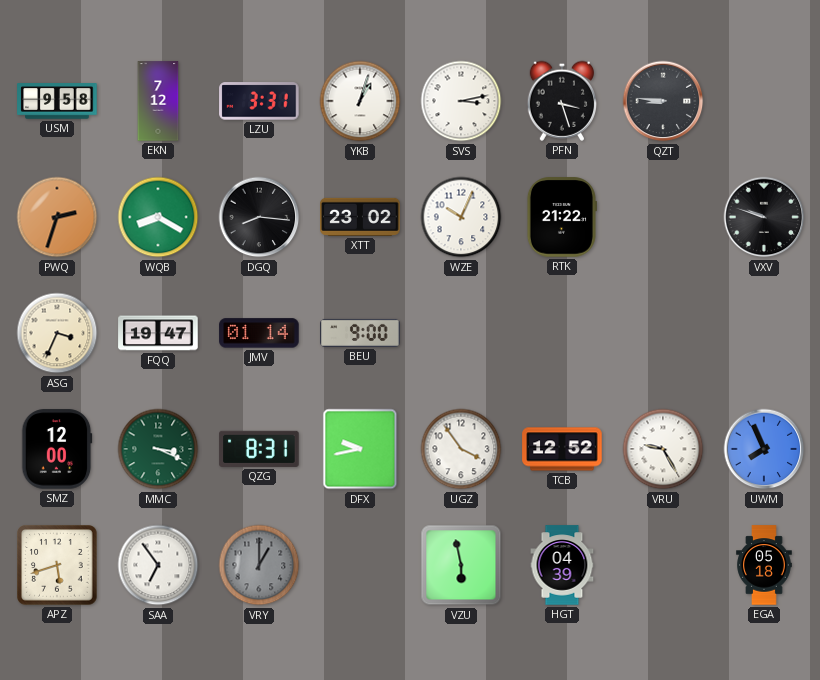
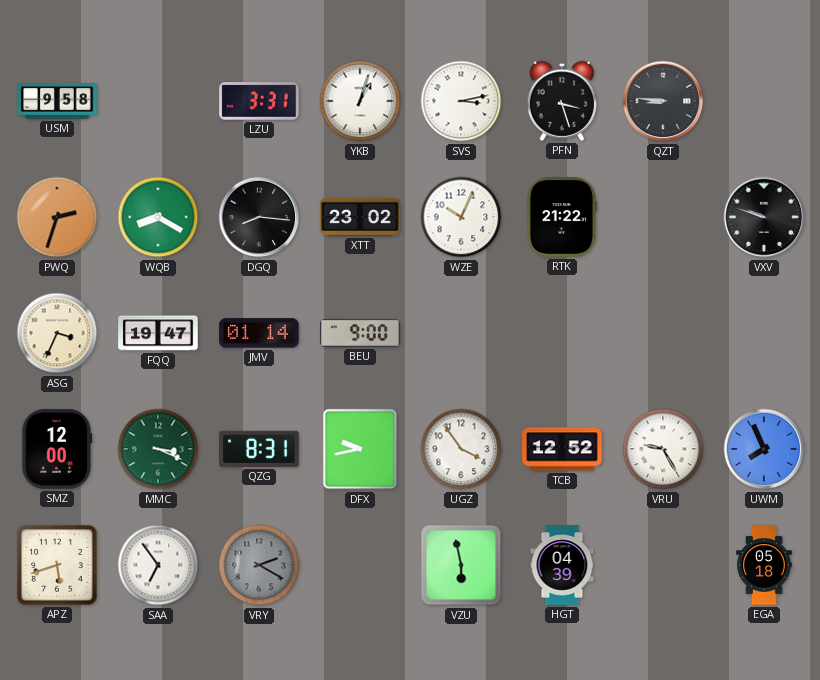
EKN: 7:12 -> none (158, 101)
VRY: 1:00 -> 2:20 (259, 565)
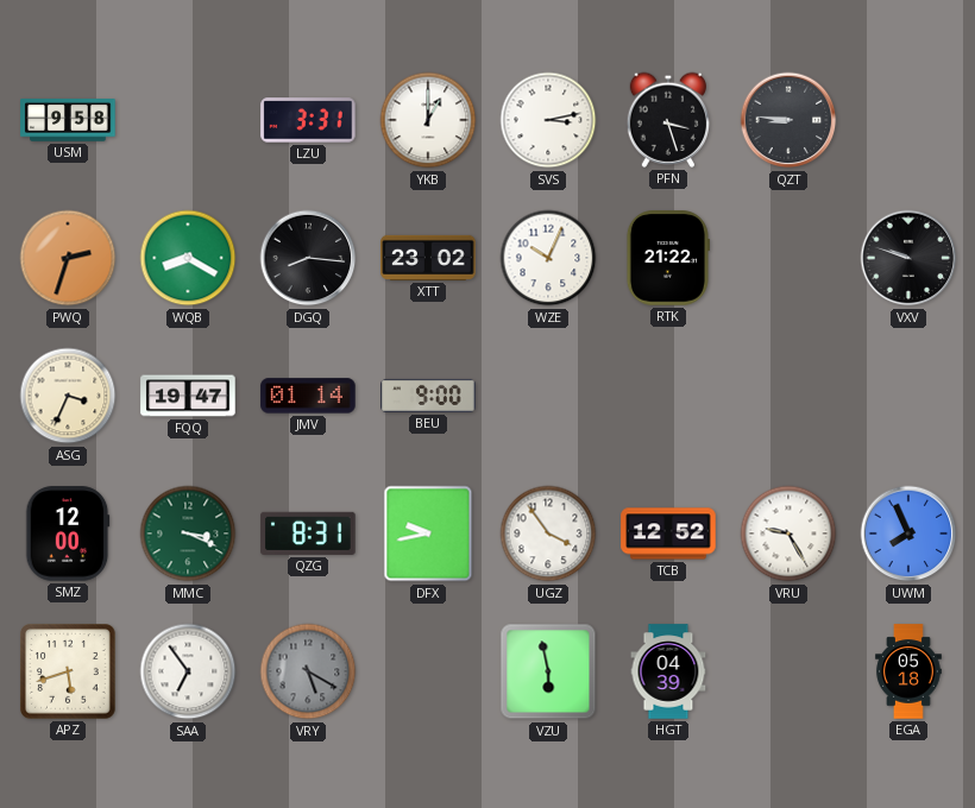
YKB: 1:03 -> 1:00 (428, 120)
VRY: 2:20 -> 5:20 (308, 671)
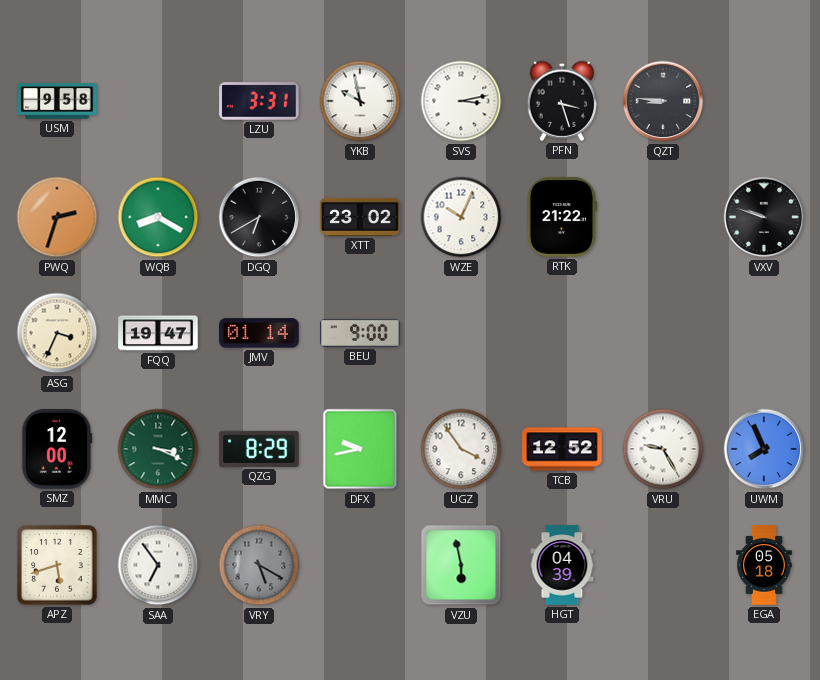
YKB: 1:00 -> 9:58 (360, 101)
DGQ: 8:16 -> 6:40 (259, 217)
QZG: 8:31 -> 8:29 (259, 449)
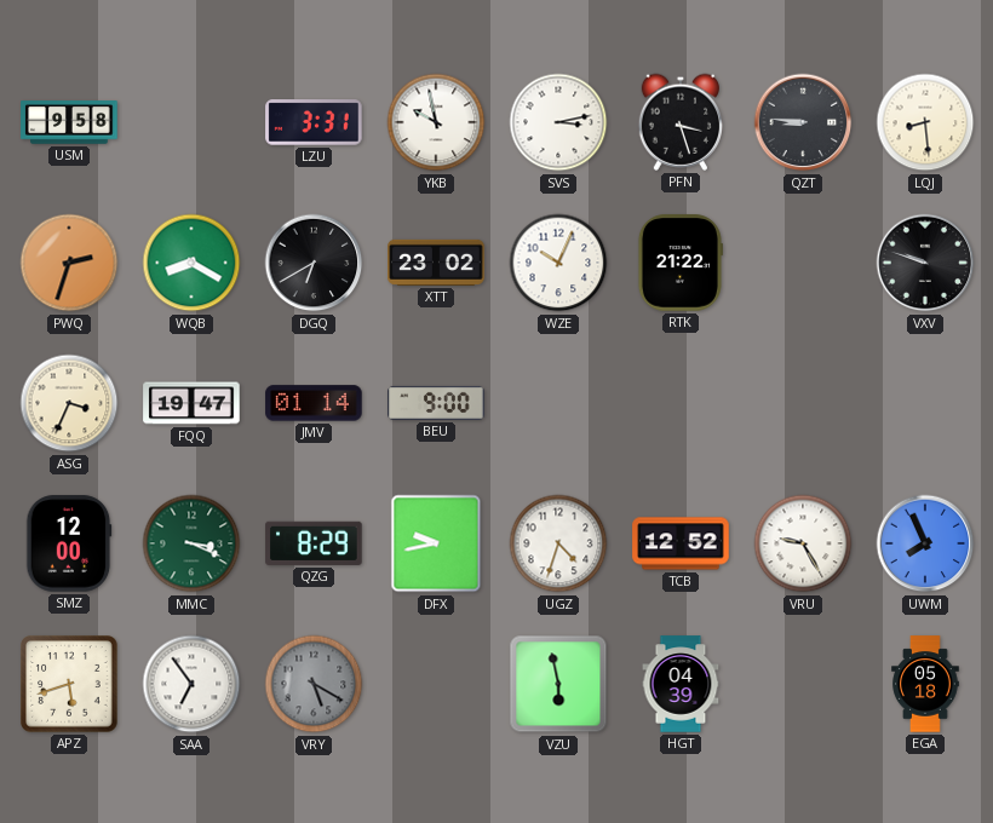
LQJ: none -> 8:29 (925, 122)
UGZ: 3:54 -> 4:33 (558, 543)
